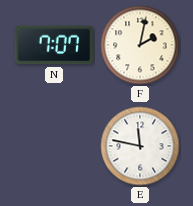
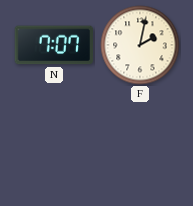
E: 11:47 -> none (140, 146)
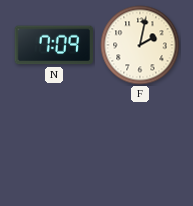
N: 7:07 -> 7:09 (53, 45)
